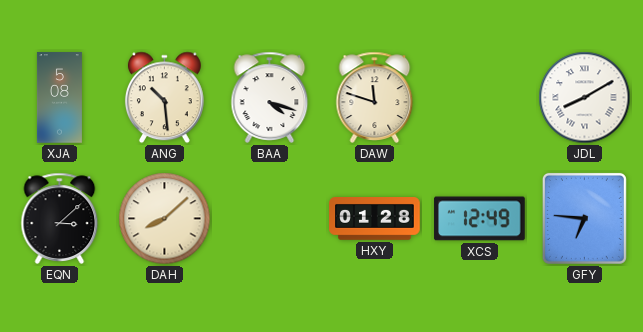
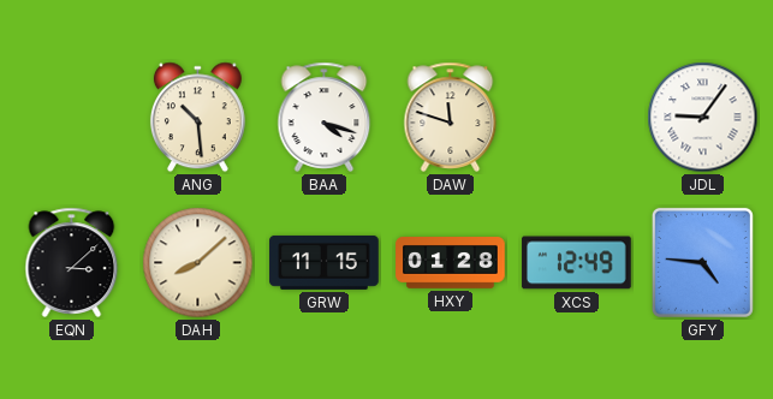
XJA: 5:08 -> none (59, 98)
JDL: 8:10 -> 9:06 (703, 118)
GRW: none -> 11:15 (325, 262)
GFY: 6:46 -> 4:46 (702, 262)
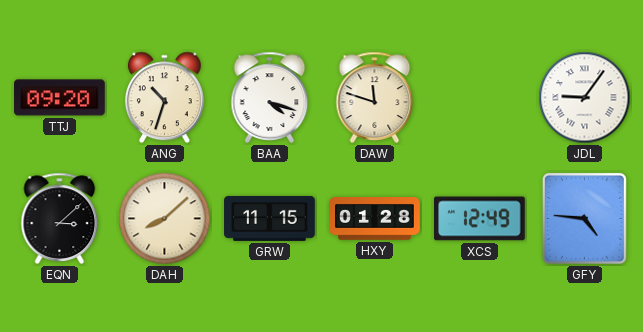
TTJ: none -> 09:20 (60, 98)
ANG: 10:29 -> 10:33 (164, 98)
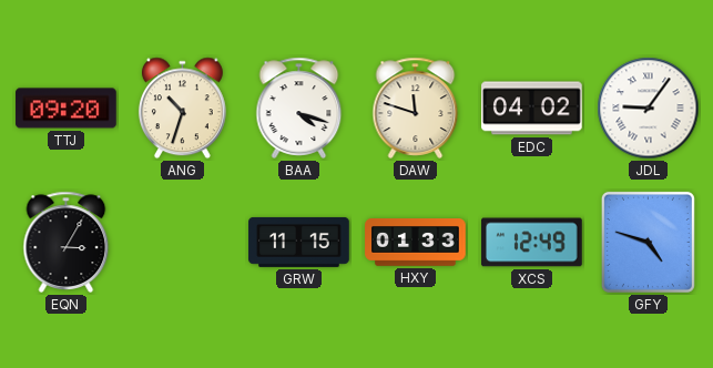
EDC: none -> 04:02 (532, 109)
EQN: 3:08 -> 3:05 (67, 242)
DAH: 8:08 -> none (165, 219)
HXY: 01:28 -> 01:33 (416, 243)
GFY: 4:46 -> 4:48 (648, 242)
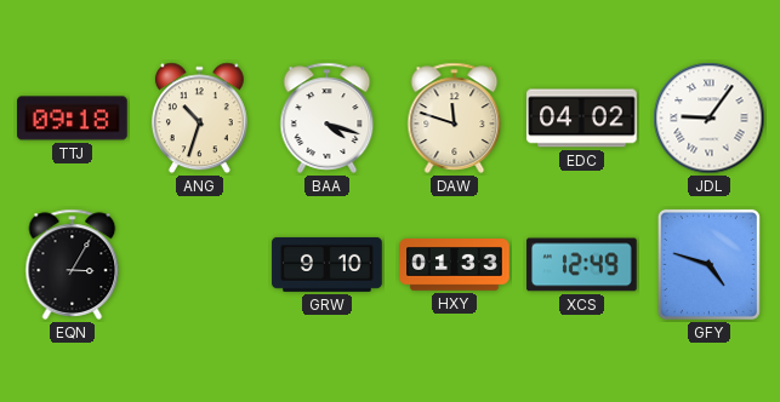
TTJ: 09:20 -> 09:18 (73, 119)
GRW: 11:15 -> 9:10 (328, 264)
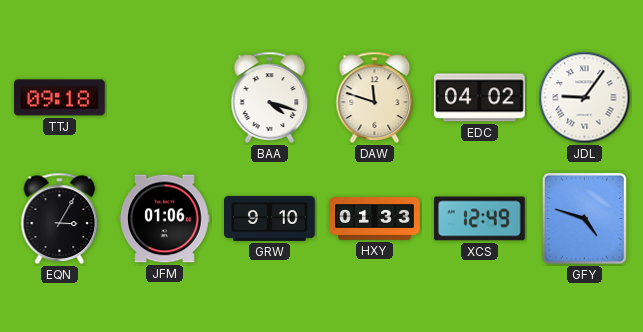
ANG: 10:33 -> none (199, 119)
JFM: none -> 01:06 (165, 219)
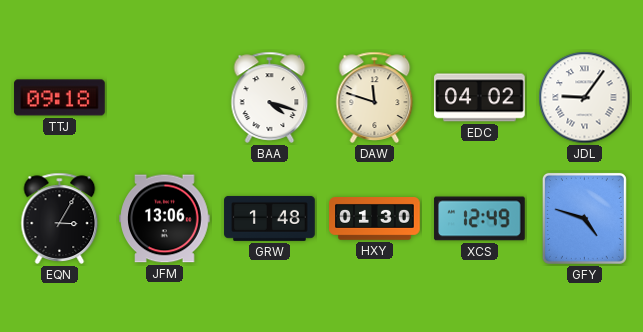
JFM: 01:06 -> 13:06 (165, 219)
GRW: 9:10 -> 1:48 (270, 218)
HXY: 01:33 -> 01:30 (375, 219)
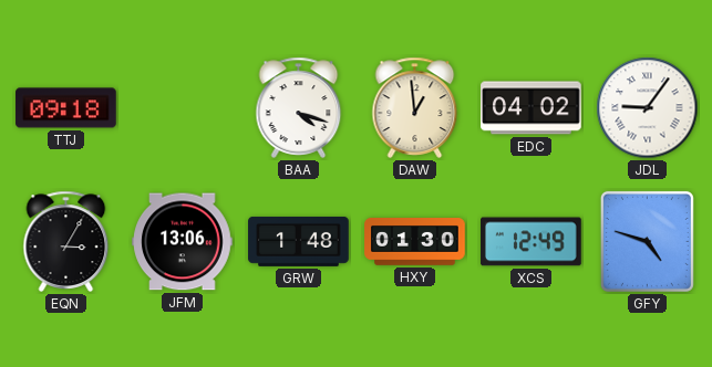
DAW: 11:48 -> 12:59 (415, 107)
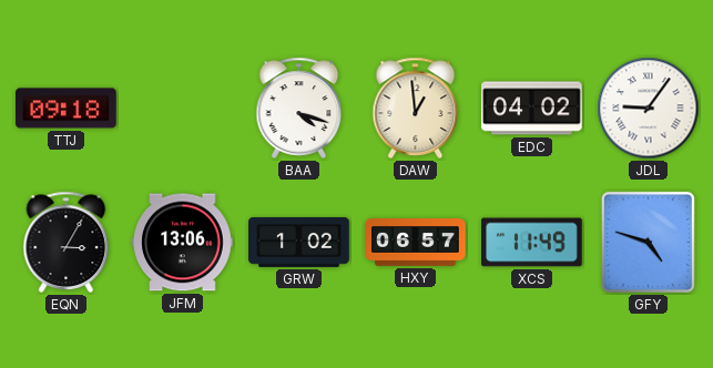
GRW: 1:48 -> 1:02 (299, 242)
HXY: 01:30 -> 06:57 (416, 243)
XCS: 12:49 -> 11:49 (532, 243)
